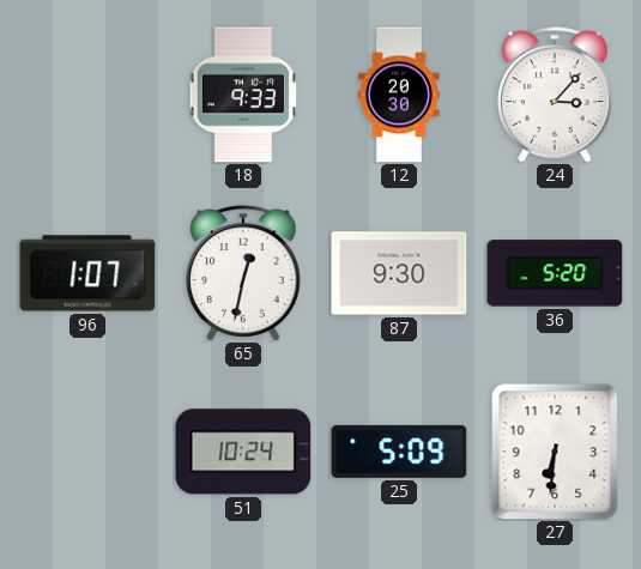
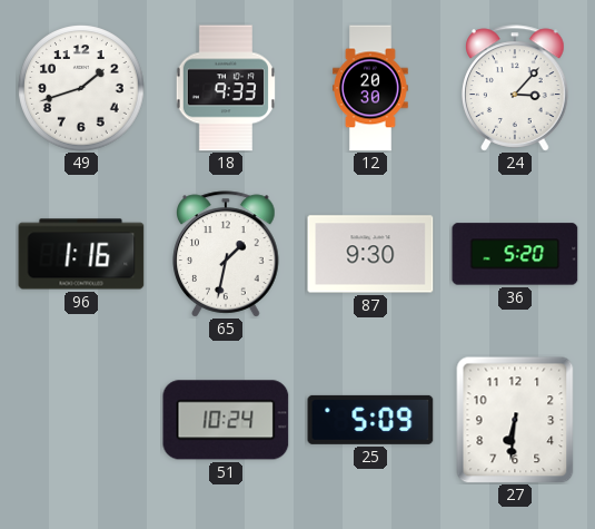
49: none -> 1:42 (81, 88)
96: 1:07 -> 1:16 (81, 254)
65: 12:32 -> 1:32 (226, 254)
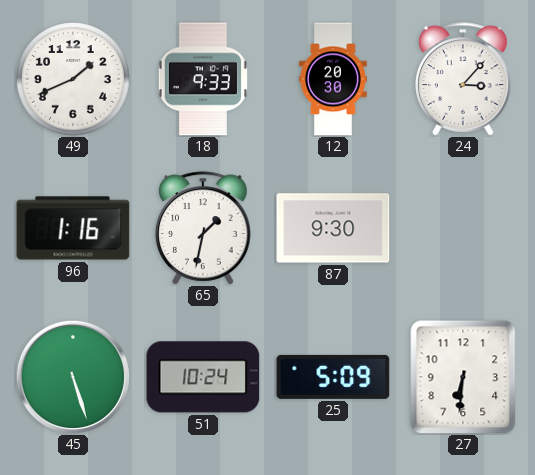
49: 1:42 -> 1:41 (73, 79)
36: 5:20 -> none (515, 254)
45: none -> 5:27 (73, 376)
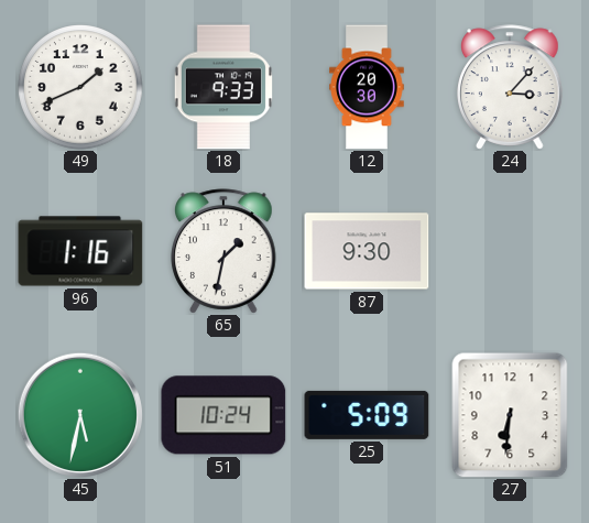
45: 5:27 -> 5:32 (80, 414)
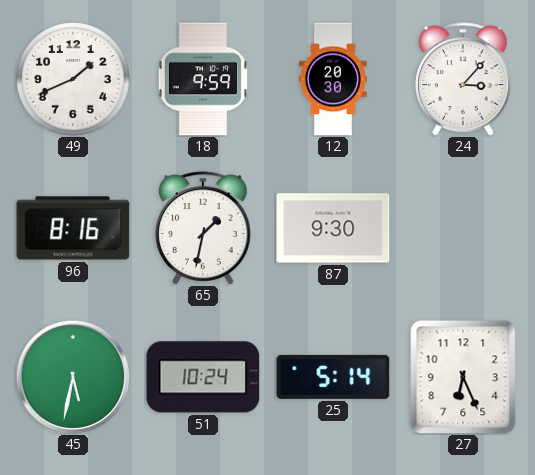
18: 9:33 -> 9:59 (203, 79)
96: 1:16 -> 8:16 (73, 228)
25: 5:09 -> 5:14 (333, 377)
27: 6:31 -> 6:26 (463, 377)
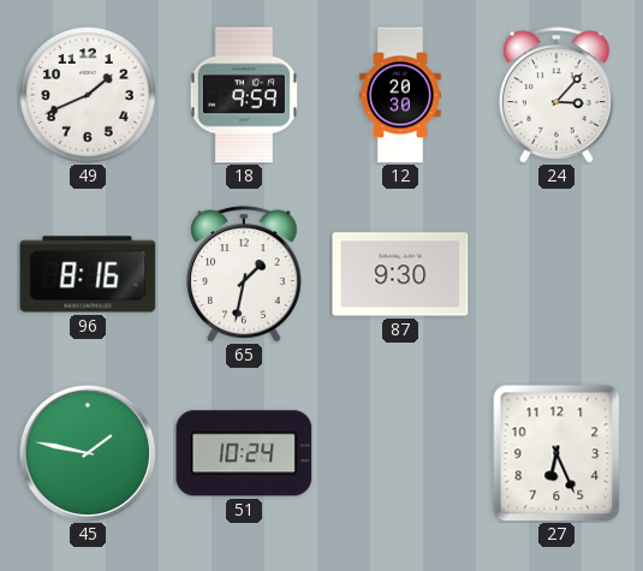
45: 5:32 -> 1:47 (88, 452)
25: 5:14 -> none (333, 377)
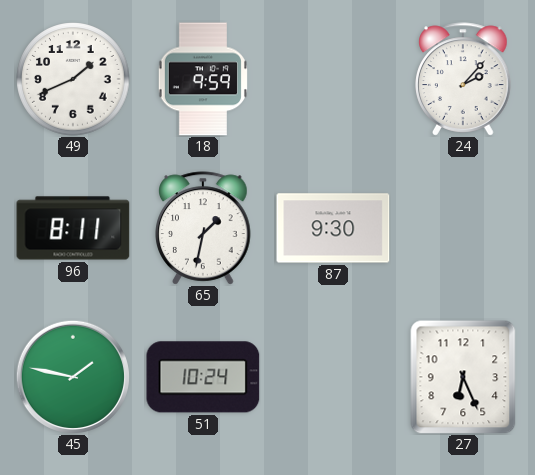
12: 20:30 -> none (401, 95)
24: 3:07 -> 2:07 (463, 79)
96: 8:16 -> 8:11 (73, 228)
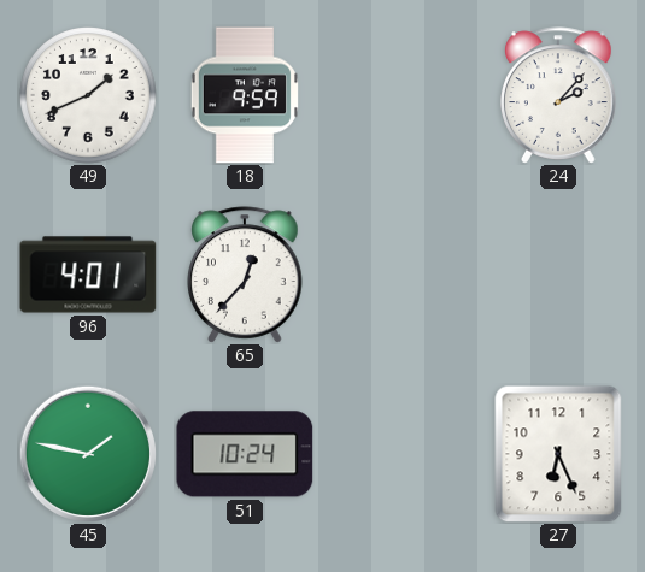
96: 8:11 -> 4:01 (88, 275)
65: 1:32 -> 12:37 (245, 275)
87: 9:30 -> none (333, 228)
